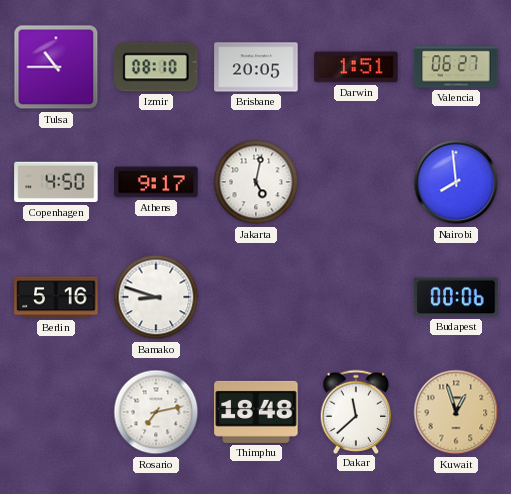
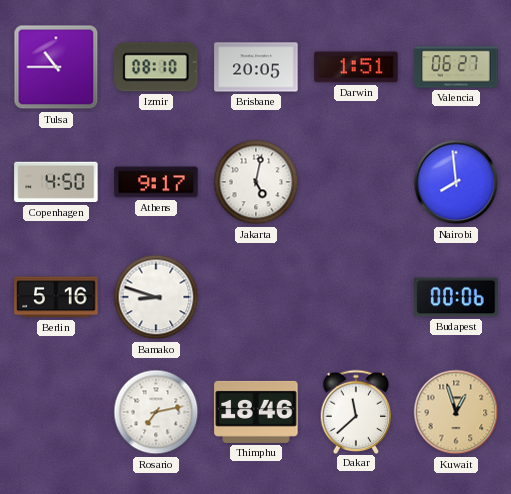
Thimphu: 18:48 -> 18:46 (256, 412)
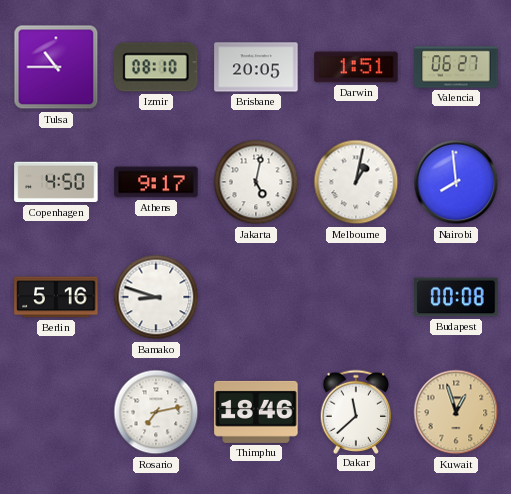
Melbourne: none -> 1:02 (356, 182)
Budapest: 00:06 -> 00:08 (456, 297)
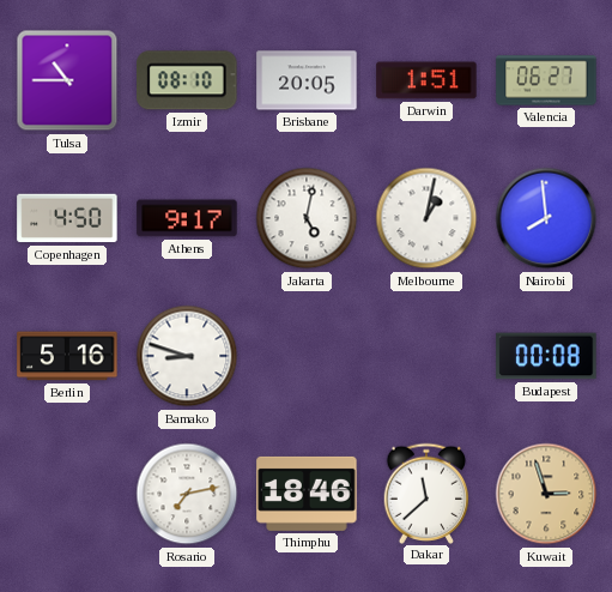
Kuwait: 12:57 -> 2:57 (546, 494)
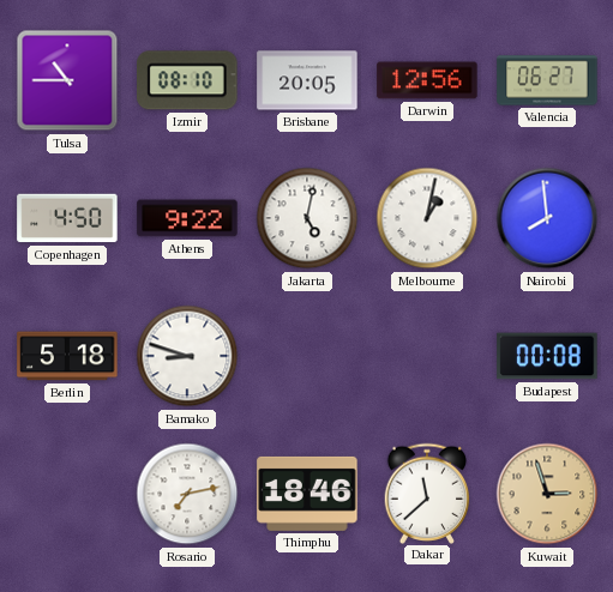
Darwin: 1:51 -> 12:56 (427, 80)
Athens: 9:17 -> 9:22 (187, 218)
Berlin: 5:16 -> 5:18 (67, 356)
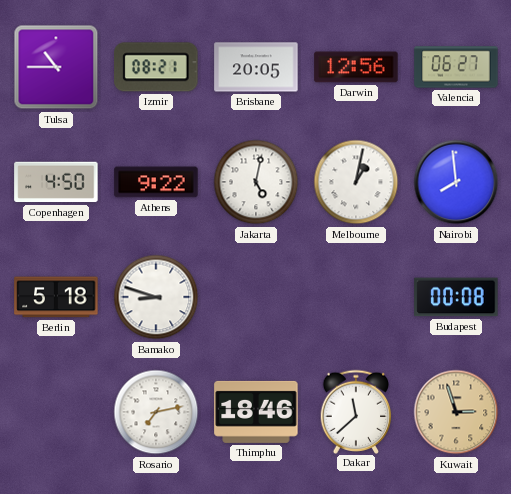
Izmir: 08:10 -> 08:21 (156, 67)
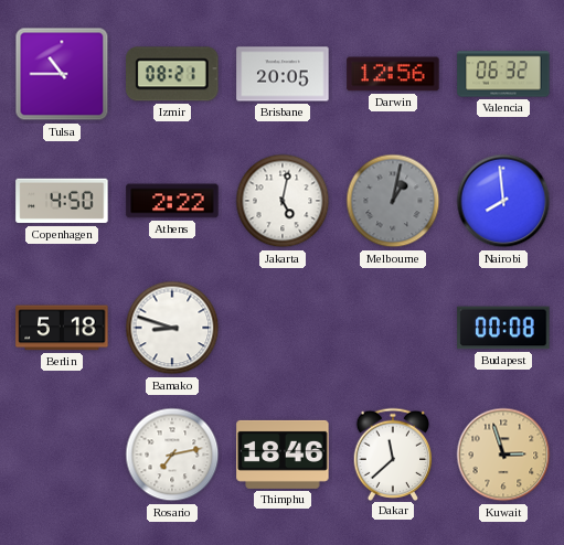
Valencia: 06:27 -> 06:32 (503, 74)
Athens: 9:22 -> 2:22 (172, 201)
Melbourne dial: white -> grey (393, 201)
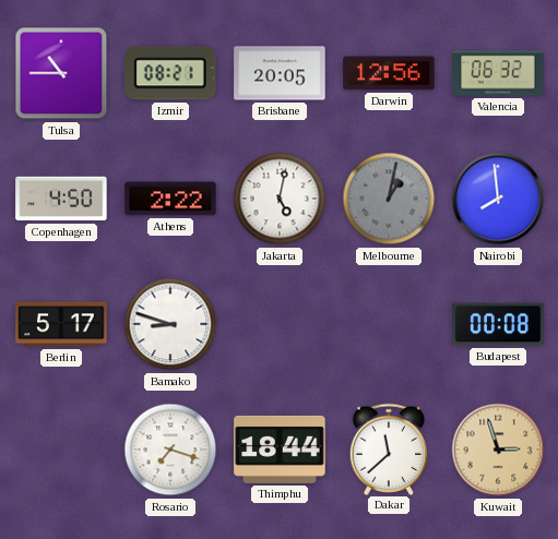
Berlin: 5:18 -> 5:17 (61, 324)
Rosario: 7:13 -> 7:18 (170, 450)
Thimphu: 18:46 -> 18:44 (280, 450)
